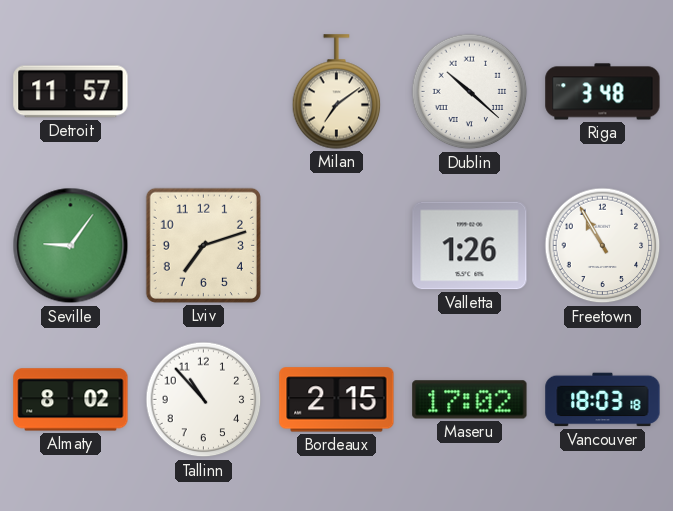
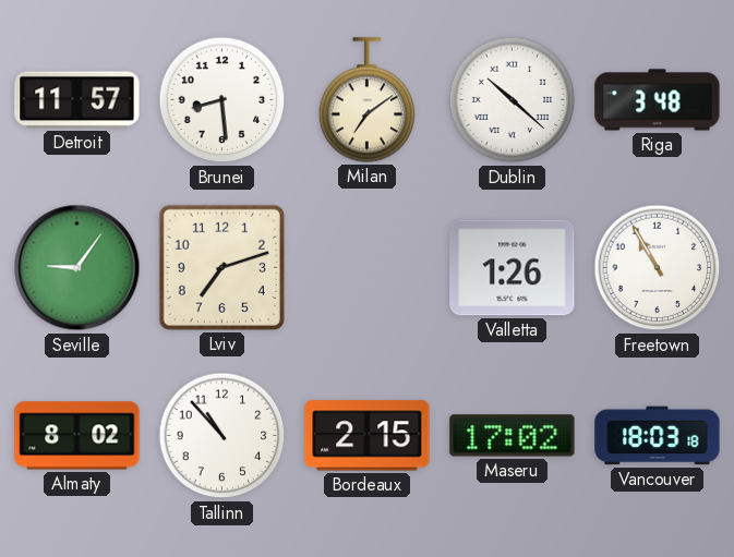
Brunei: none -> 8:29 (222, 100)
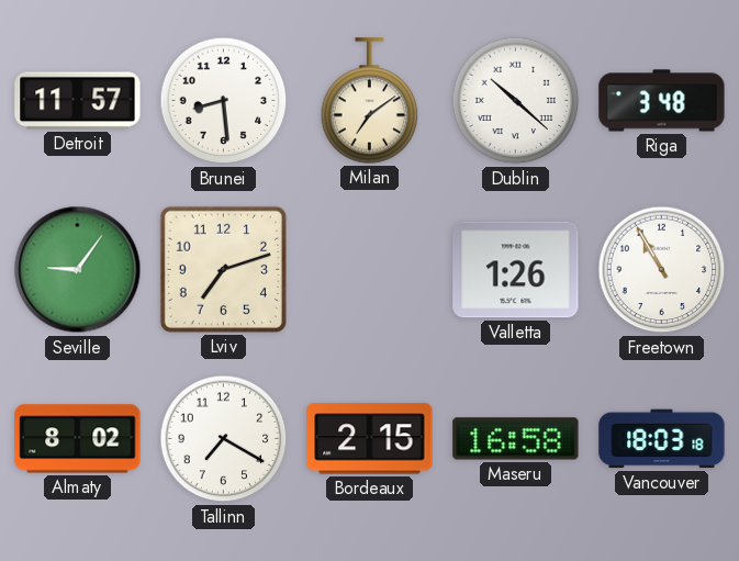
Tallinn: 10:53 -> 7:20 (224, 439)
Maseru: 17:02 -> 16:58 (516, 439)
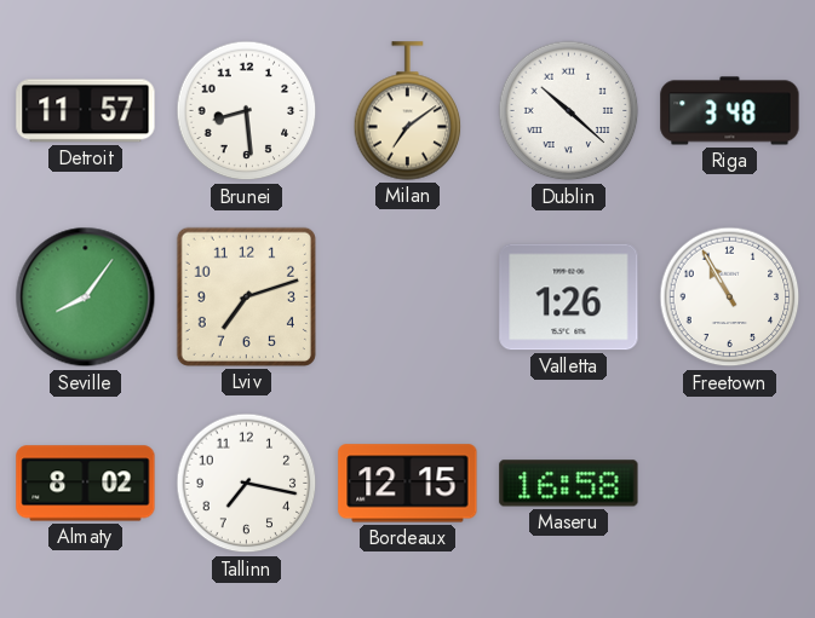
Seville: 9:06 -> 8:06 (86, 298)
Tallinn: 7:20 -> 7:17 (247, 484)
Bordeaux: 2:15 -> 12:15 (408, 484)
Vancouver: 18:03 -> none (662, 439)
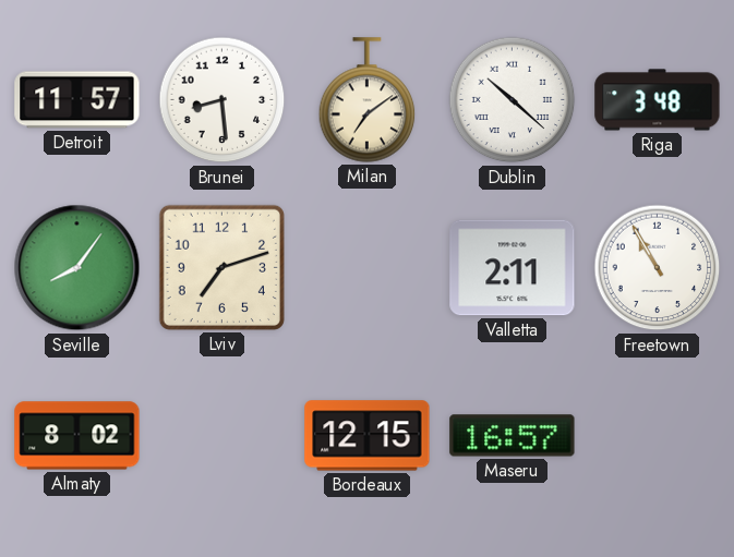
Valletta: 1:26 -> 2:11 (513, 268)
Tallinn: 7:17 -> none (247, 484)
Maseru: 16:58 -> 16:57 (513, 436)
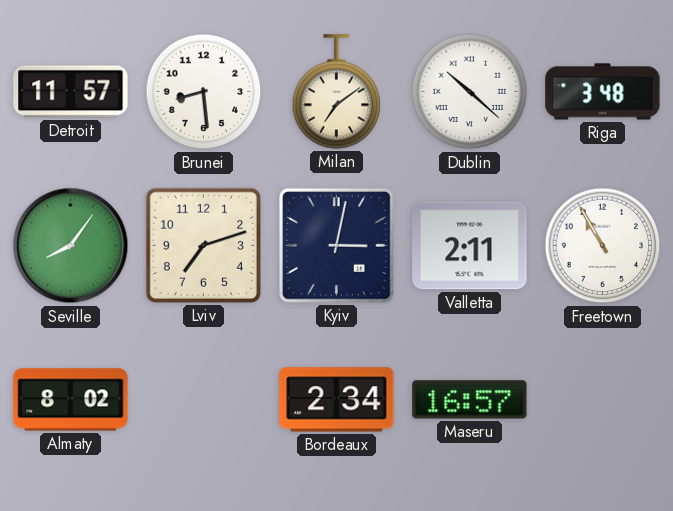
Kyiv: none -> 3:02 (337, 246)
Bordeaux: 12:15 -> 2:34 (337, 400)
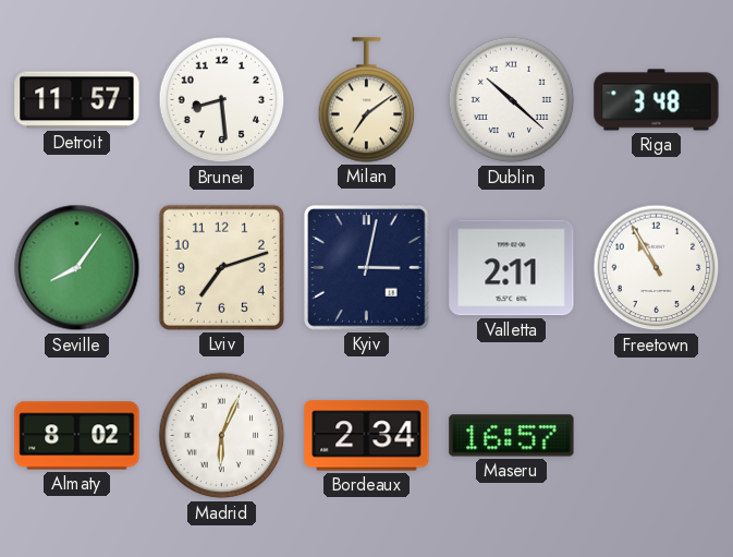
Madrid: none -> 6:04 (222, 436)
